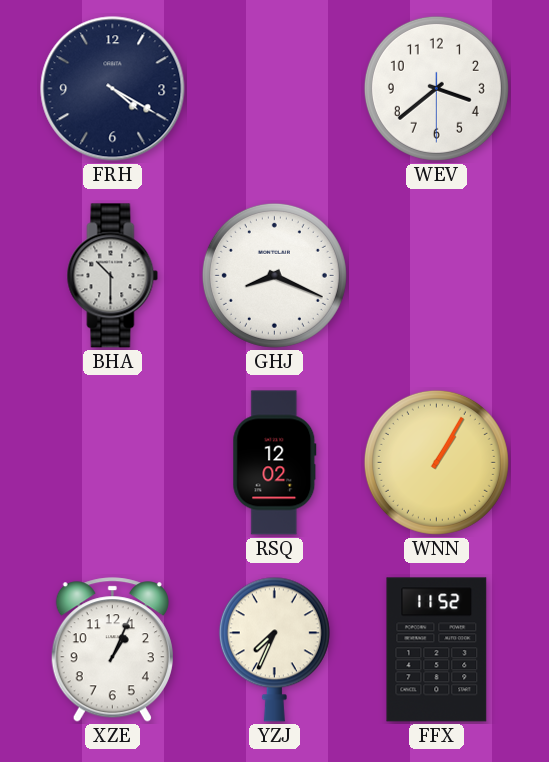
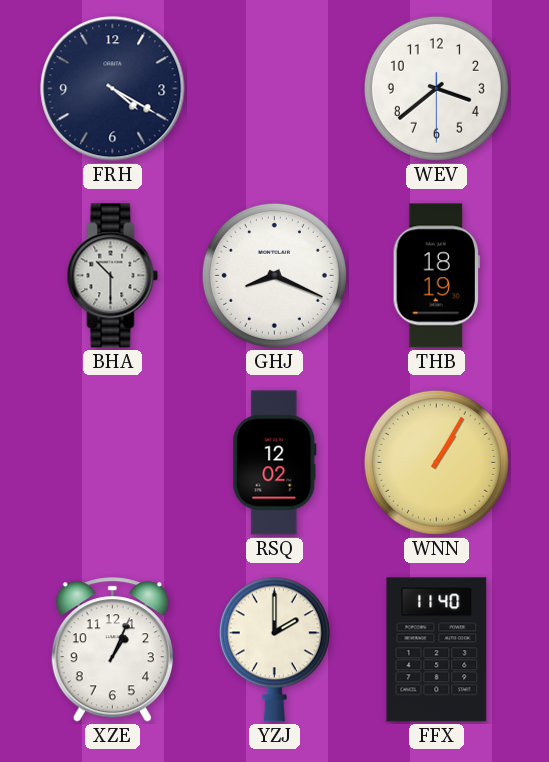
THB: none -> 18:19 (436, 276)
YZJ: 7:34 -> 2:00 (274, 649)
FFX: 11:52 -> 11:40 (437, 650)
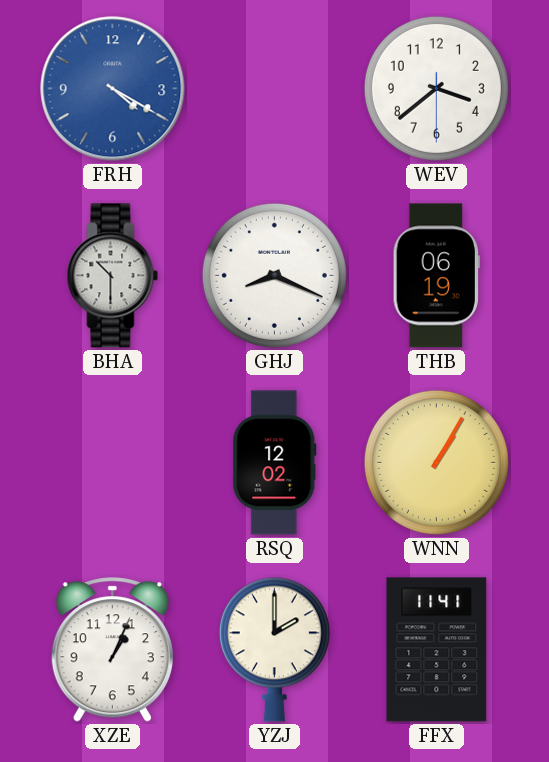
FRH dial: navy -> blue (113, 89)
THB: 18:19 -> 06:19 (436, 276)
FFX: 11:40 -> 11:41 (437, 650)
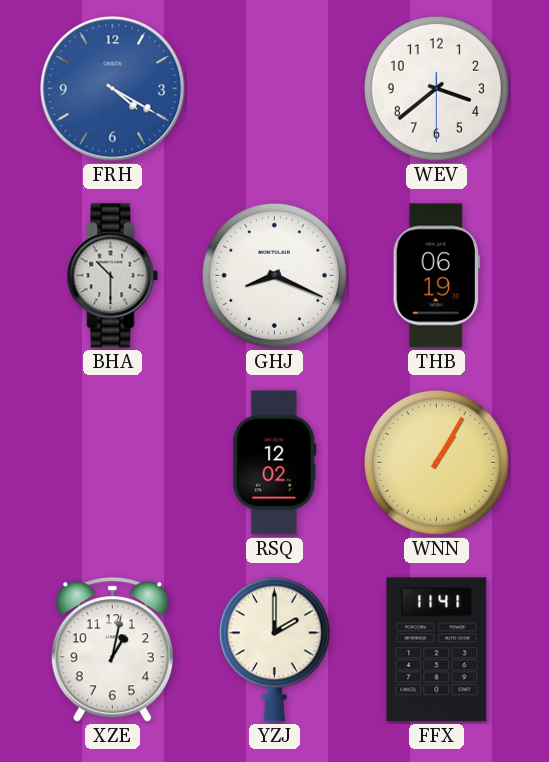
XZE: 1:04 -> 1:02 (112, 650)
